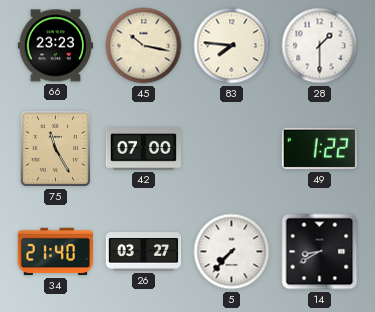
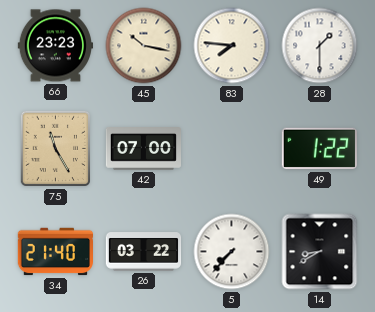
26: 03:27 -> 03:22 (144, 252)
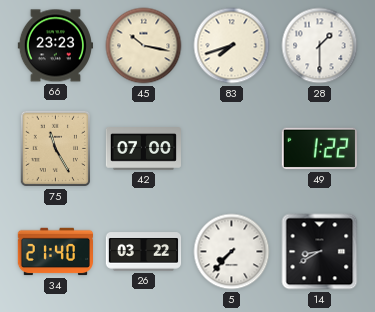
83: 7:46 -> 7:42 (232, 46)
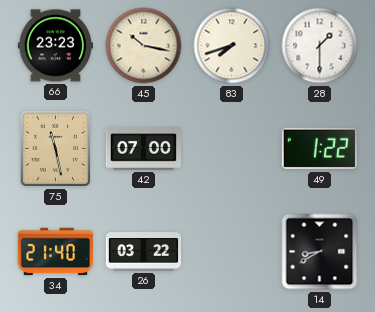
75: 11:25 -> 11:28 (55, 149)
5: 7:37 -> none (232, 252)
